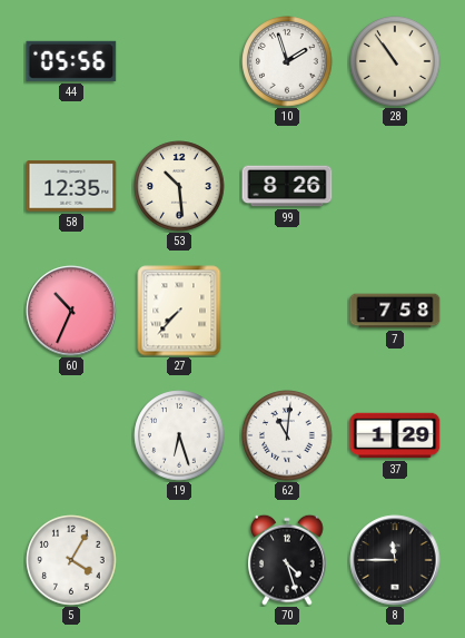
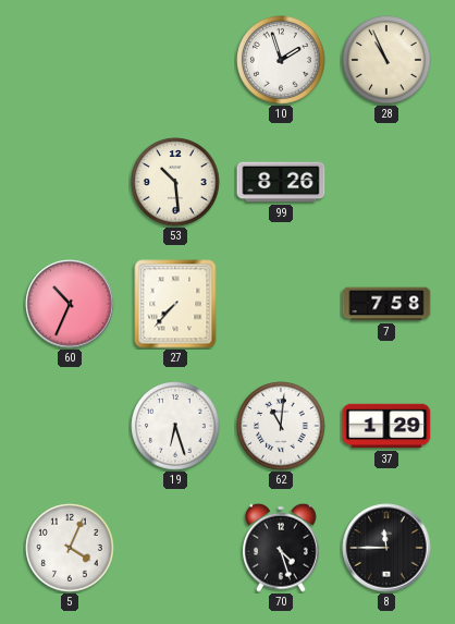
44: 05:56 -> none (71, 61)
28: 10:54 -> 10:56 (386, 60)
58: 12:35 -> none (71, 186)
5: 4:05 -> 4:04 (70, 548)
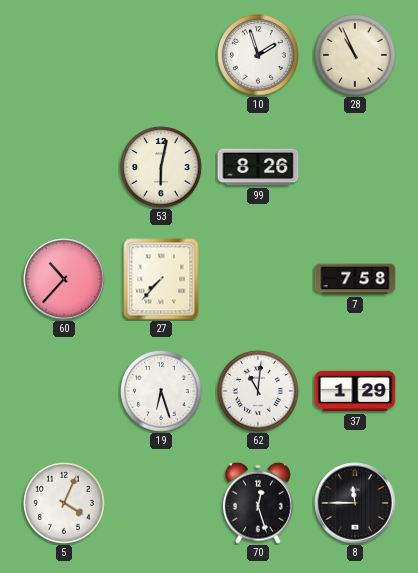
53: 10:29 -> 6:02 (161, 167)
60: 10:34 -> 10:37 (64, 279)
70: 4:27 -> 12:27 (259, 503)
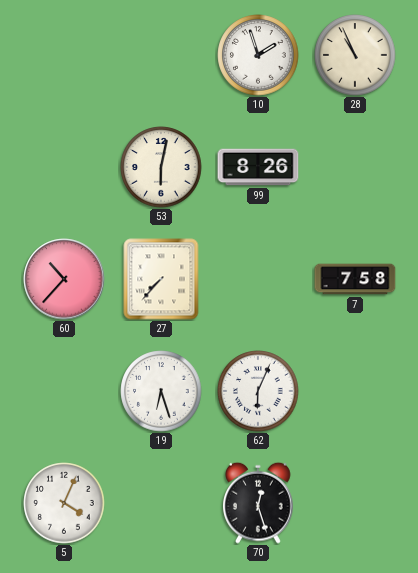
62: 11:01 -> 6:04 (258, 391)
37: 1:29 -> none (355, 391)
8: 11:45 -> none (355, 503)
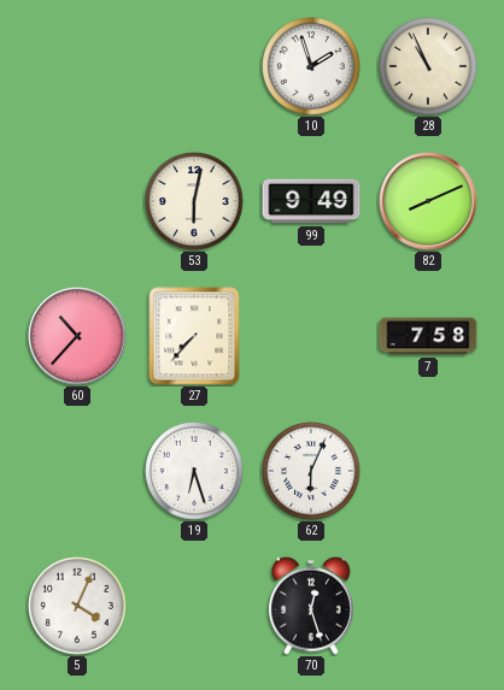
99: 8:26 -> 9:49 (311, 201)
82: none -> 8:11 (428, 201)
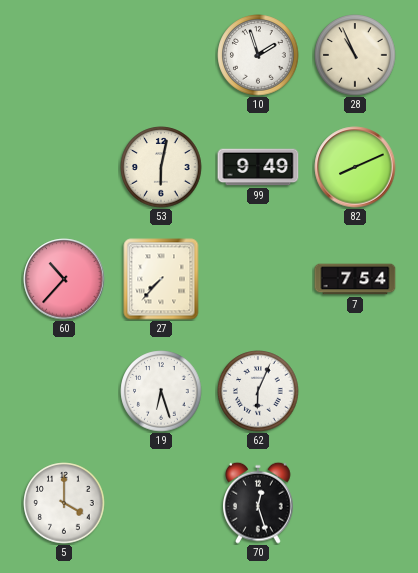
7: 7:58 -> 7:54 (355, 279)
5: 4:04 -> 4:00 (64, 503)
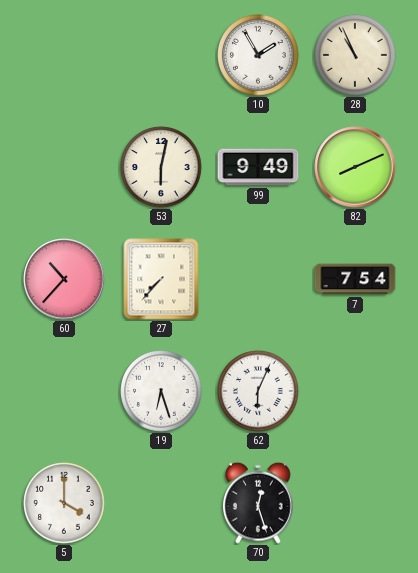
10: 1:57 -> 1:55 (258, 55)
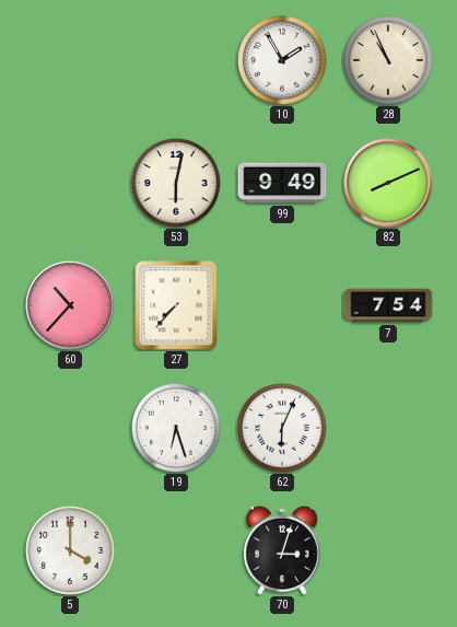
70: 12:27 -> 3:03 (283, 550)
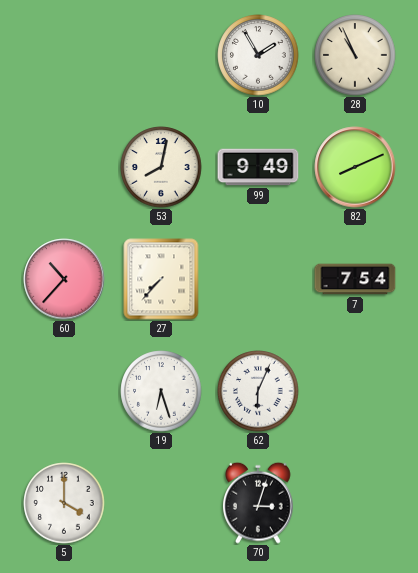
53: 6:02 -> 8:02 (161, 167)
